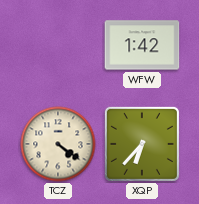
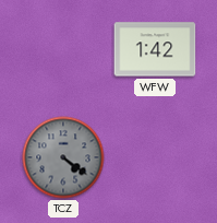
TCZ dial: cream -> grey (63, 157)
XQP: 6:37 -> none (142, 144)
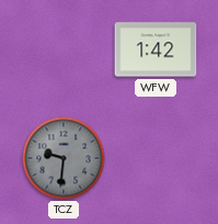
TCZ: 4:21 -> 9:31 (64, 158)
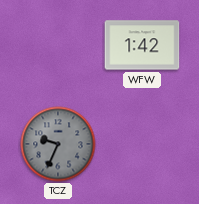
TCZ: 9:31 -> 9:34 (58, 144)
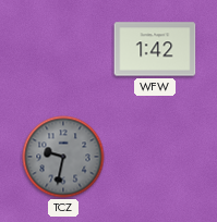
TCZ: 9:34 -> 9:32 (63, 157)
